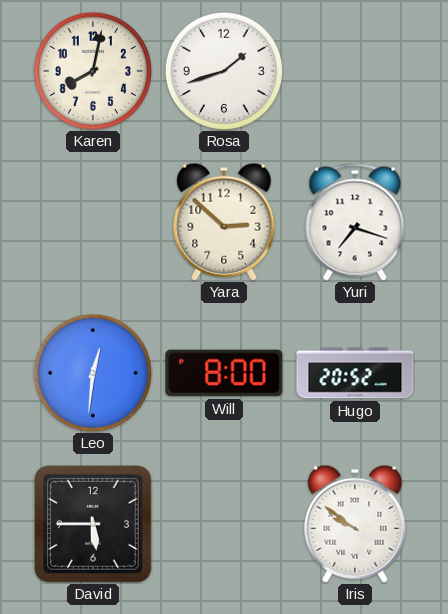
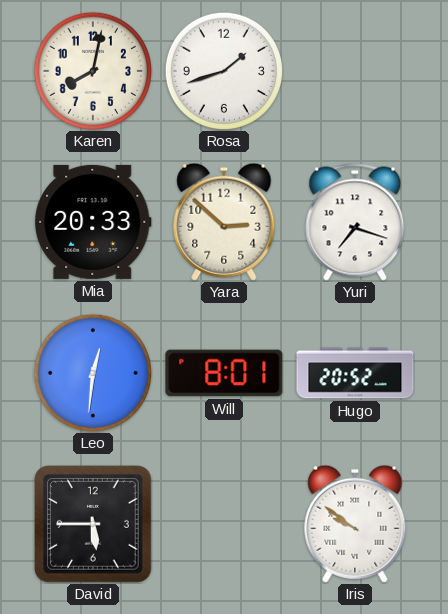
Mia: none -> 20:33 (93, 222)
Will: 8:00 -> 8:01 (224, 373)
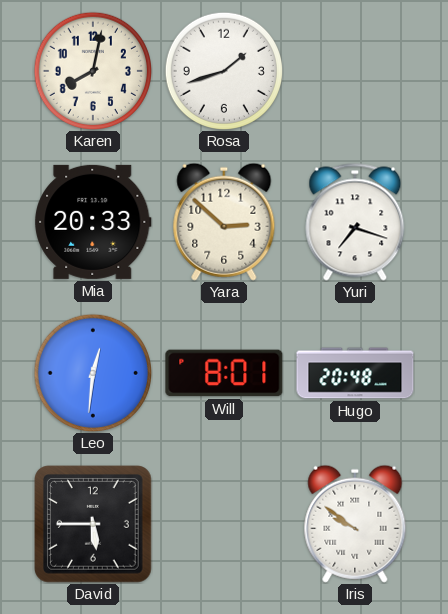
Hugo: 20:52 -> 20:48 (355, 373)
